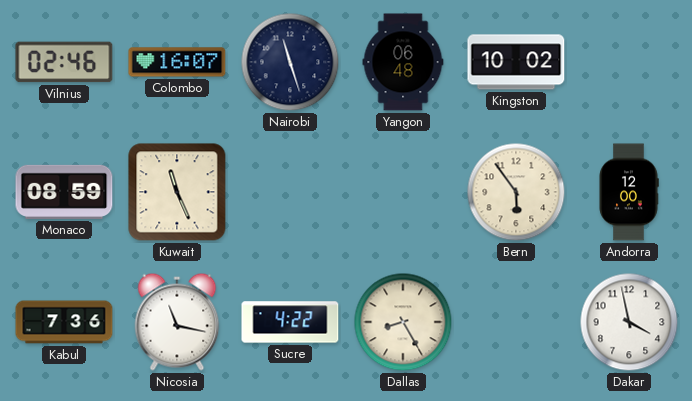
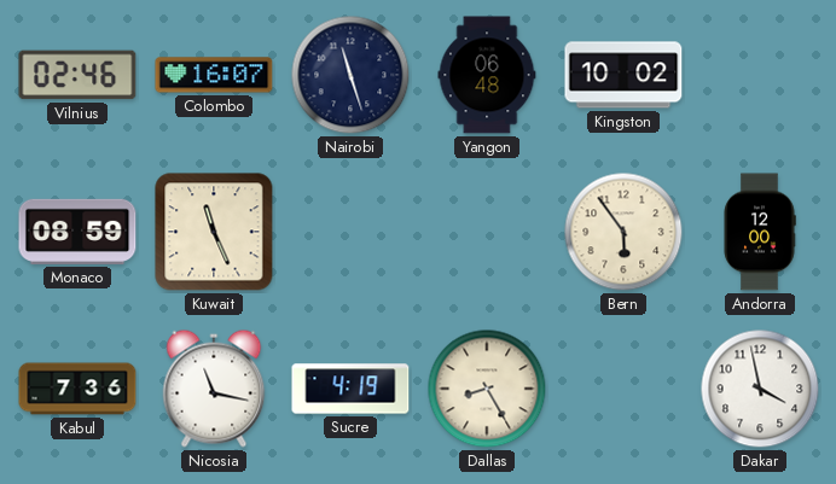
Sucre: 4:22 -> 4:19 (350, 389)
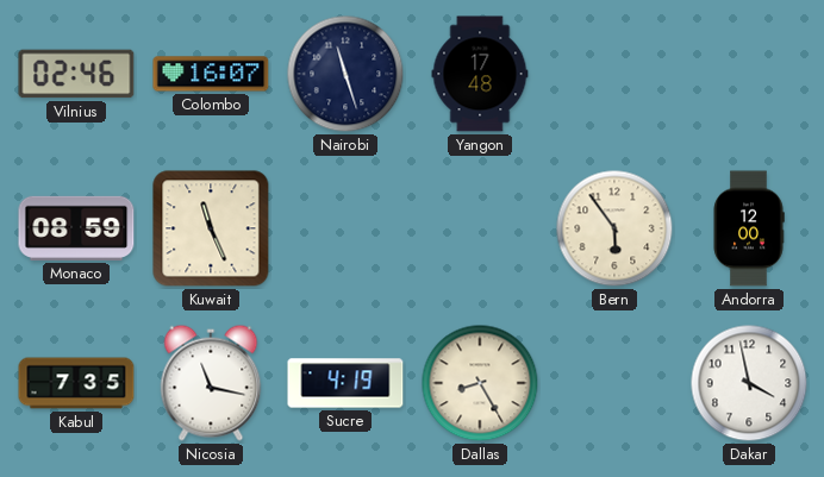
Yangon: 06:48 -> 17:48 (480, 74)
Kingston: 10:02 -> none (623, 75)
Kabul: 7:36 -> 7:35 (76, 383)
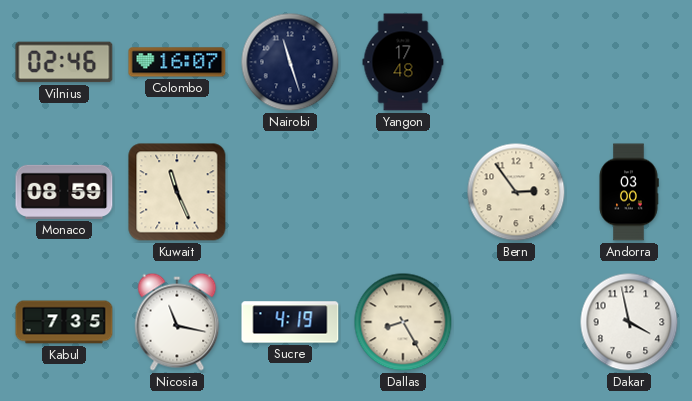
Bern: 5:54 -> 2:54 (516, 192)
Andorra: 12:00 -> 03:00 (629, 192)
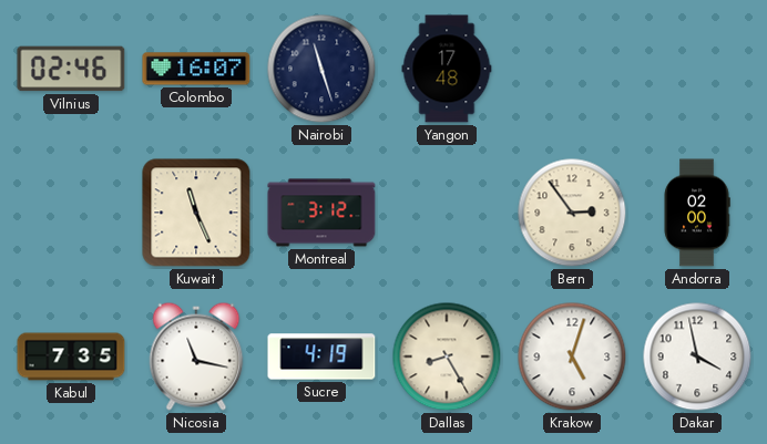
Monaco: 08:59 -> none (64, 192)
Montreal: none -> 3:12 (321, 213)
Andorra: 03:00 -> 02:00 (697, 213)
Krakow: none -> 5:03 (572, 357)
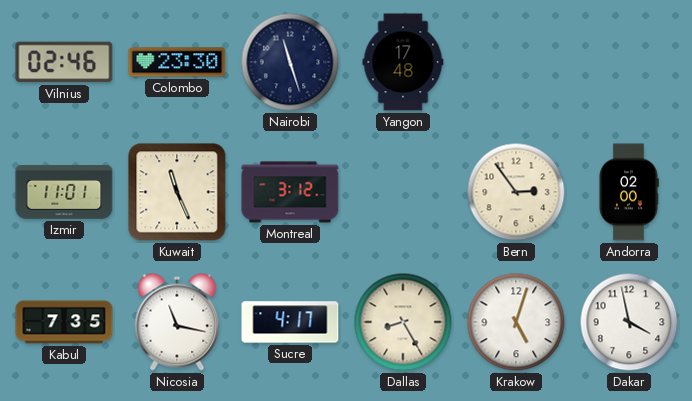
Colombo: 16:07 -> 23:30 (177, 62)
Izmir: none -> 11:01 (64, 193)
Sucre: 4:19 -> 4:17 (290, 322)
